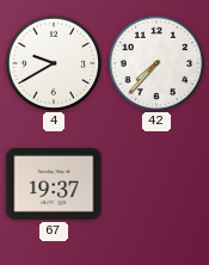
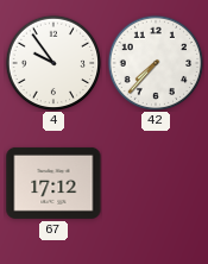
4: 9:40 -> 9:54 (53, 63)
67: 19:37 -> 17:12 (53, 183)
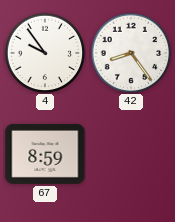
42: 7:37 -> 8:24 (131, 53)
67: 17:12 -> 8:59 (45, 154)
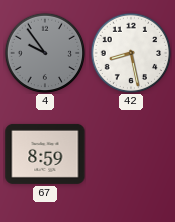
4 dial: white -> grey (45, 53)
42: 8:24 -> 8:28 (131, 53)
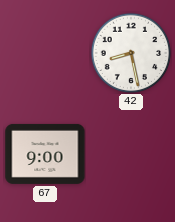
4: 9:54 -> none (45, 53)
67: 8:59 -> 9:00 (45, 154)
